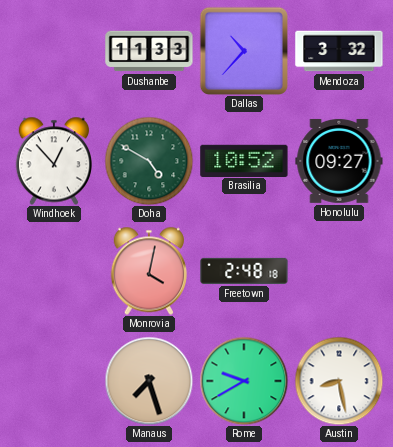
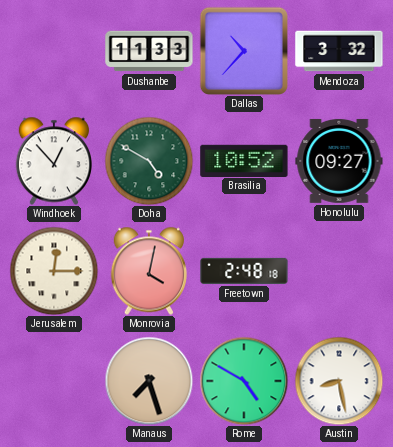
Jerusalem: none -> 12:15 (54, 271)
Rome: 9:40 -> 4:50 (244, 381)
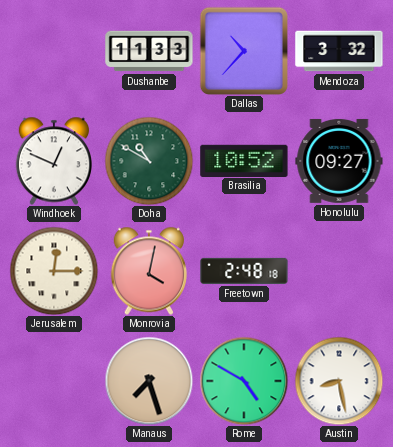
Windhoek: 12:53 -> 12:49 (54, 161)
Doha: 4:50 -> 10:50 (149, 161)
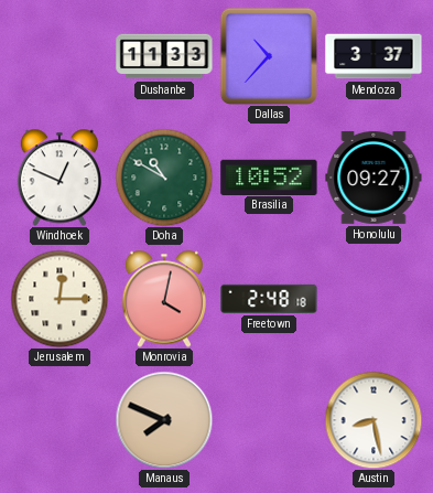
Mendoza: 3:32 -> 3:37 (374, 56)
Manaus: 7:27 -> 7:49 (164, 420)
Rome: 4:50 -> none (244, 381)
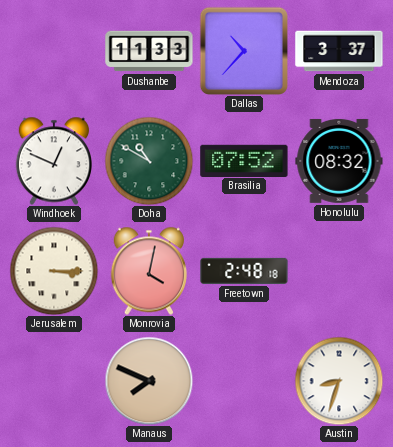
Brasilia: 10:52 -> 07:52 (244, 160)
Honolulu: 09:27 -> 08:32 (339, 161)
Jerusalem: 12:15 -> 3:15 (54, 271)
Austin: 8:28 -> 8:33 (339, 381)
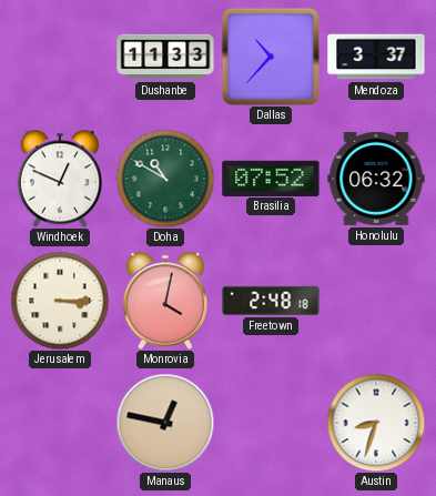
Honolulu: 08:32 -> 06:32 (376, 179)
Manaus: 7:49 -> 12:47 (165, 423)
